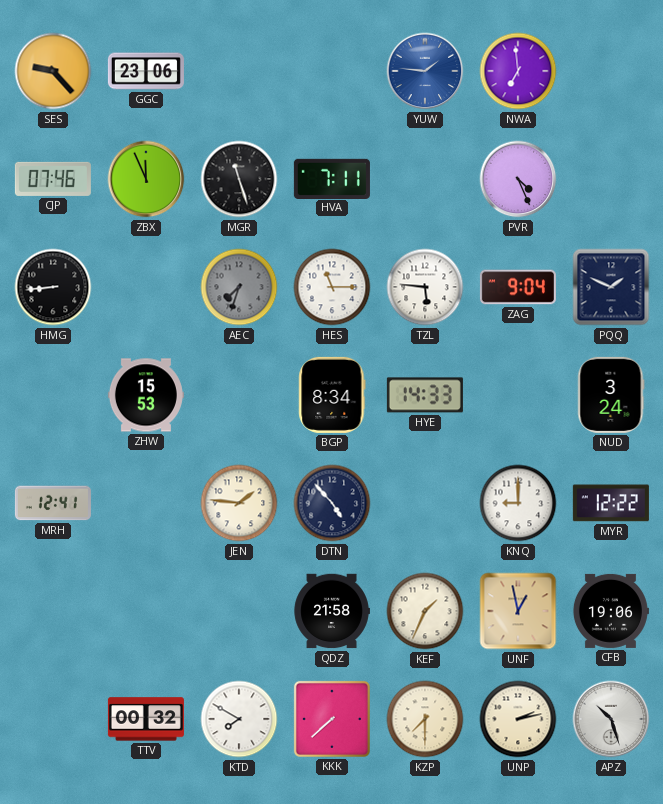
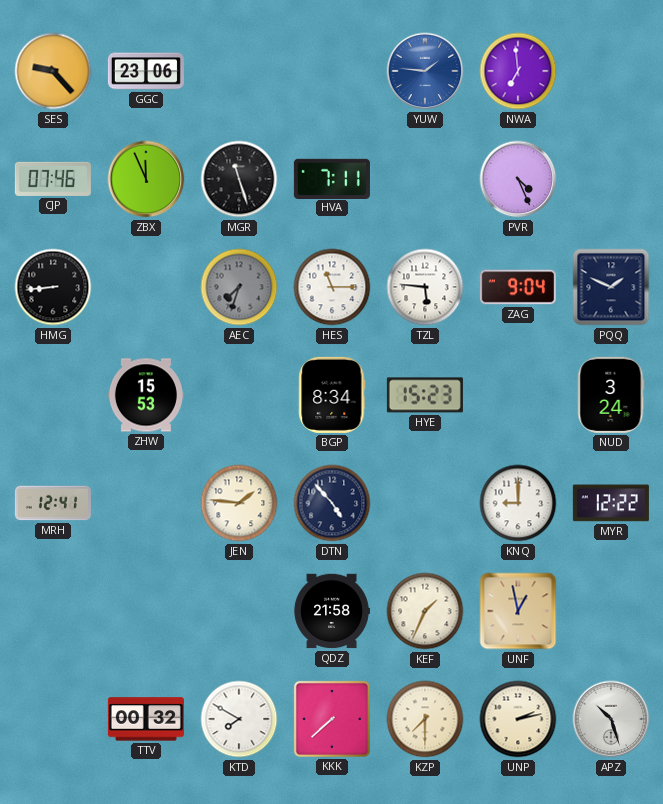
HYE: 14:33 -> 15:23 (425, 395)
CFB: 19:06 -> none (610, 611)
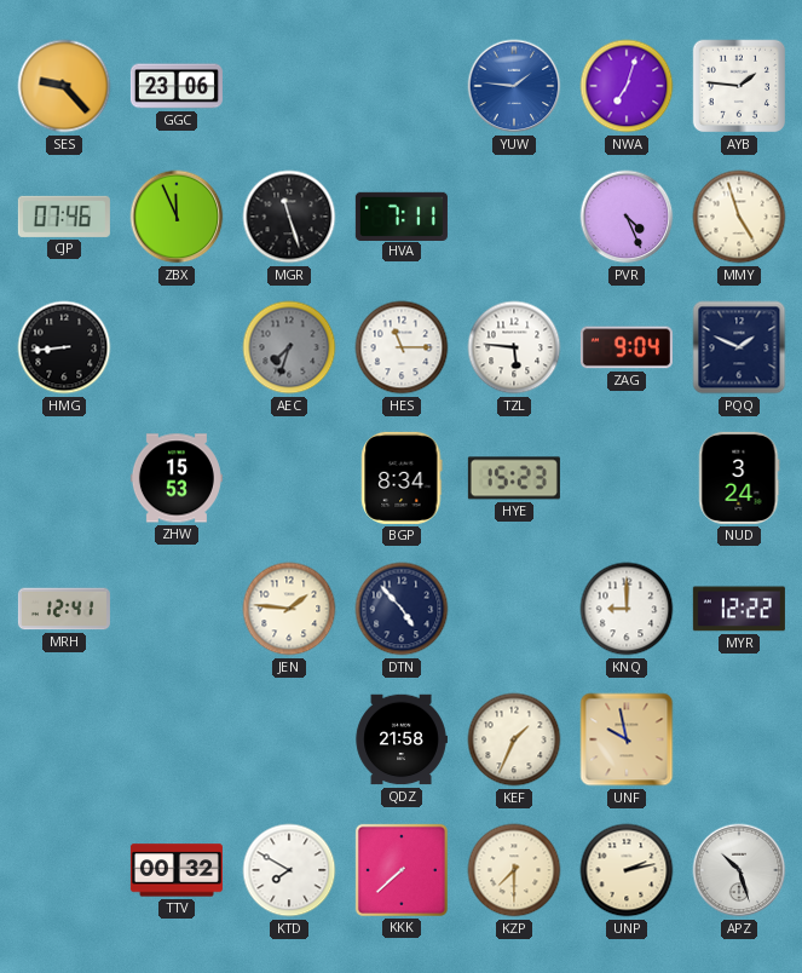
NWA: 6:59 -> 7:03 (627, 86)
AYB: none -> 1:46 (739, 86)
MMY: none -> 4:57 (739, 217)
UNF: 12:58 -> 9:58 (627, 739)
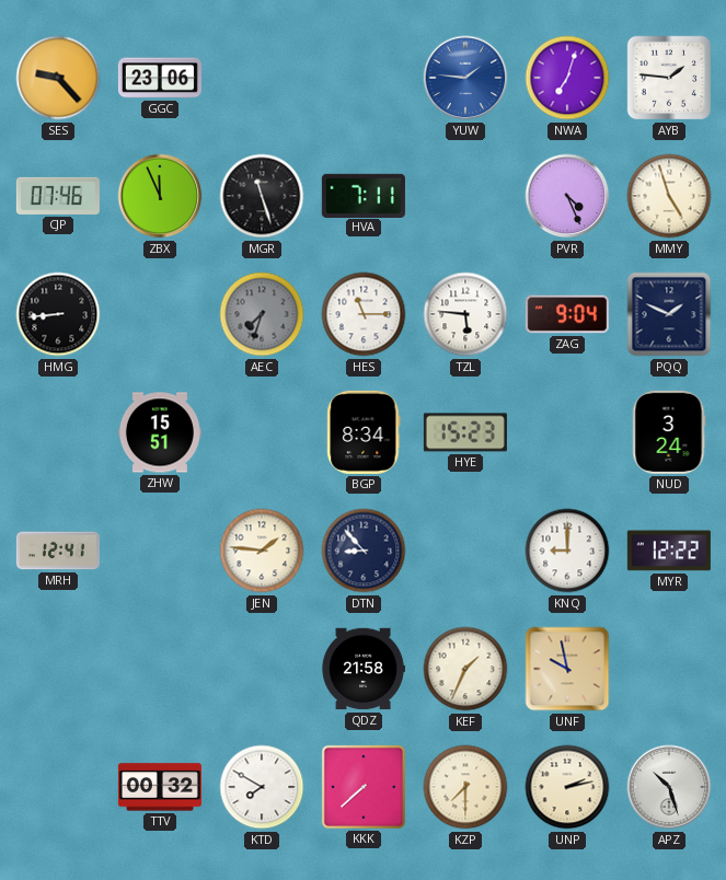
ZHW: 15:53 -> 15:51 (160, 432)
DTN: 4:53 -> 8:53 (364, 551)
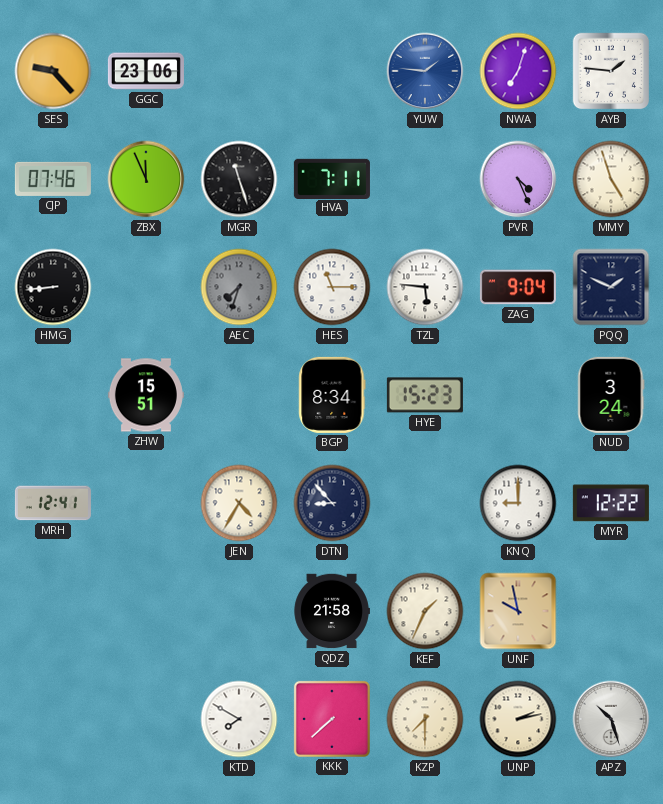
JEN: 1:46 -> 4:35 (239, 503)
TTV: 00:32 -> none (160, 787)
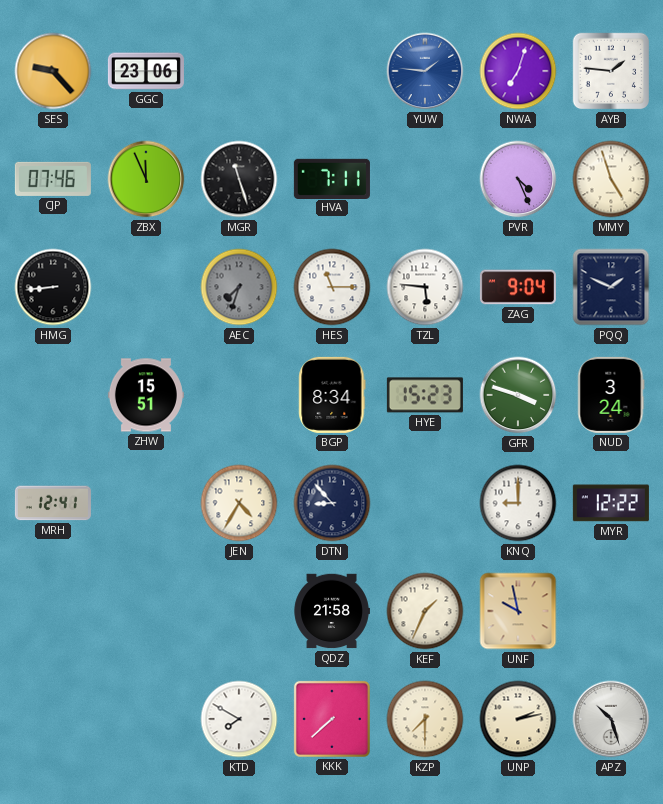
GFR: none -> 3:48 (518, 395)
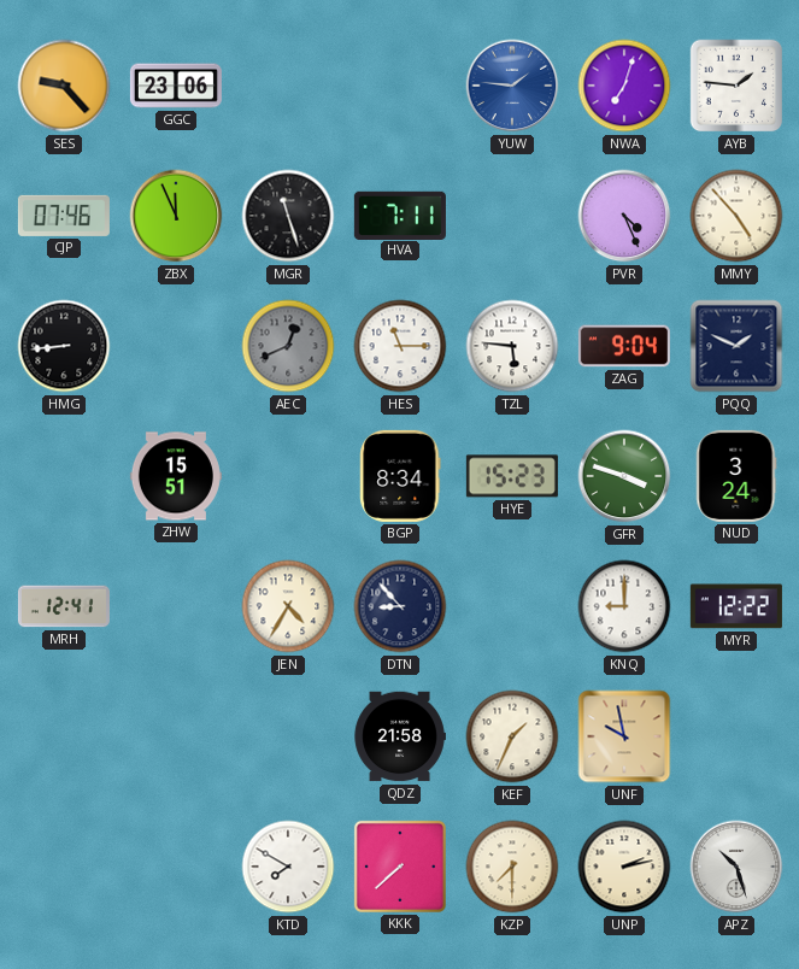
MMY: 4:57 -> 4:53 (736, 216)
AEC: 7:33 -> 12:41 (288, 346)
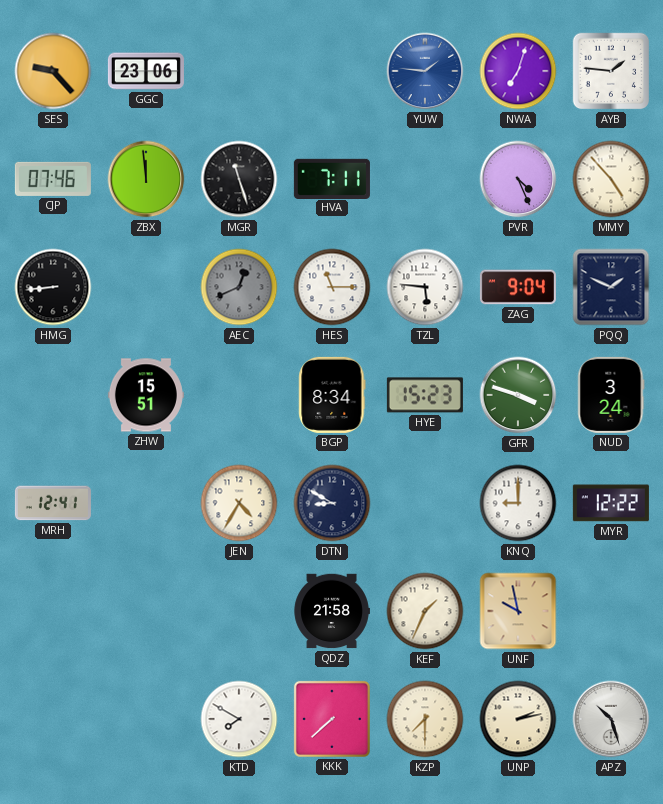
ZBX: 11:56 -> 11:59 (146, 179)
DTN: 8:53 -> 8:50 (332, 503)
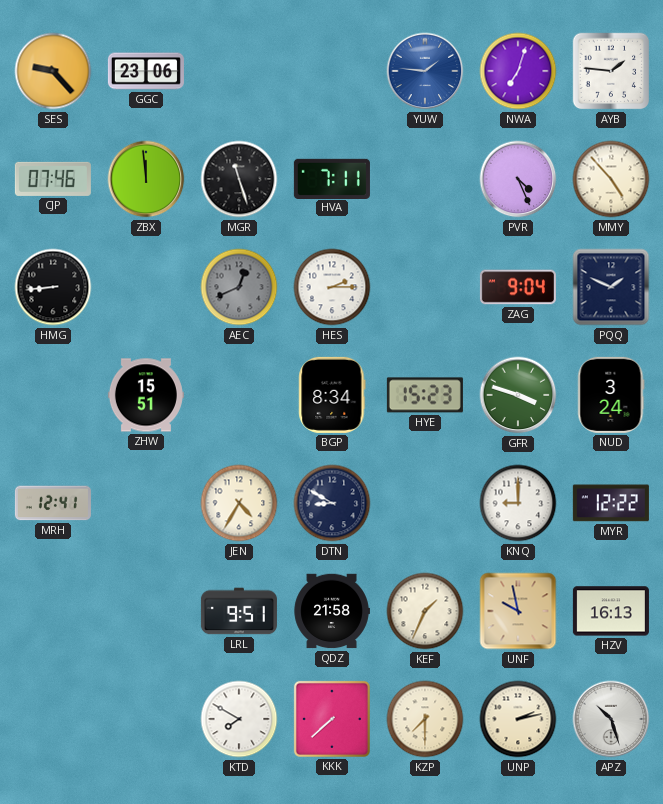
HES: 11:15 -> 2:15 (332, 287)
TZL: 5:46 -> none (425, 287)
LRL: none -> 9:51 (239, 611)
HZV: none -> 16:13 (611, 611)
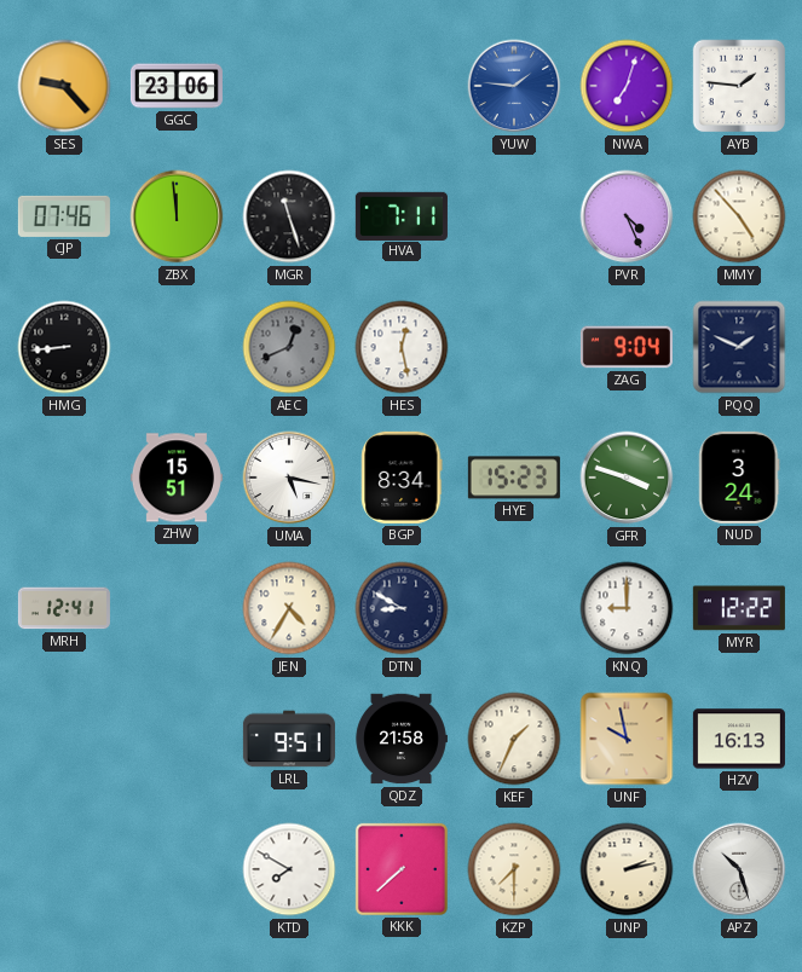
HES: 2:15 -> 12:28 (402, 347)
UMA: none -> 5:17 (289, 478)
